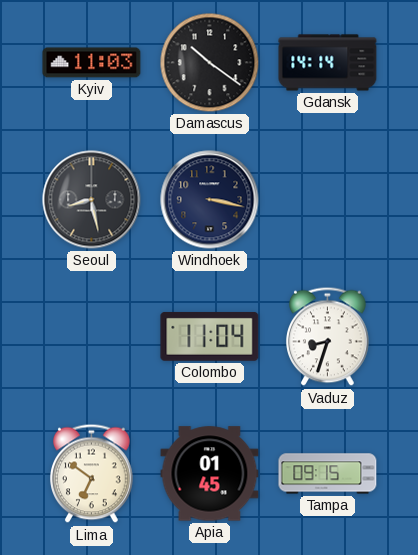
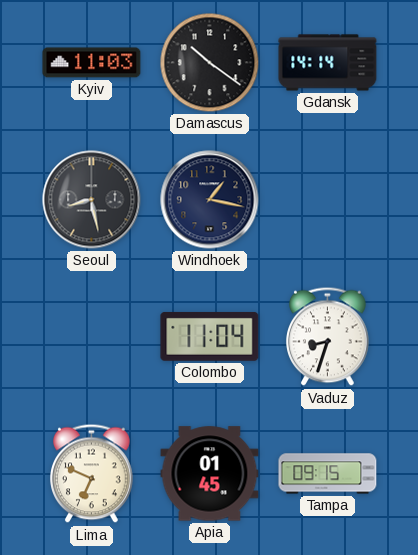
Windhoek: 3:17 -> 1:17 (210, 200)
Lima: 6:51 -> 6:49 (92, 474)
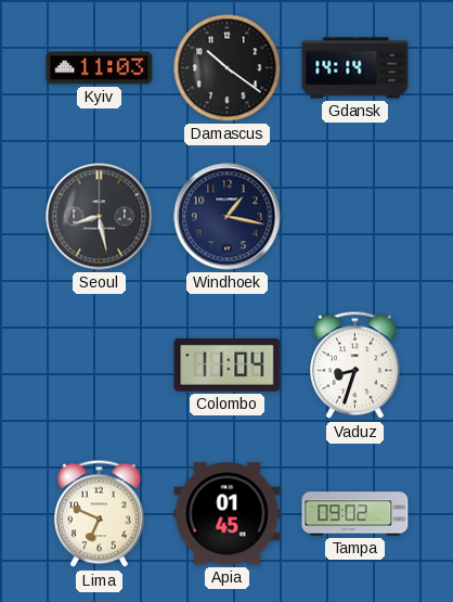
Tampa: 09:15 -> 09:02 (355, 514)
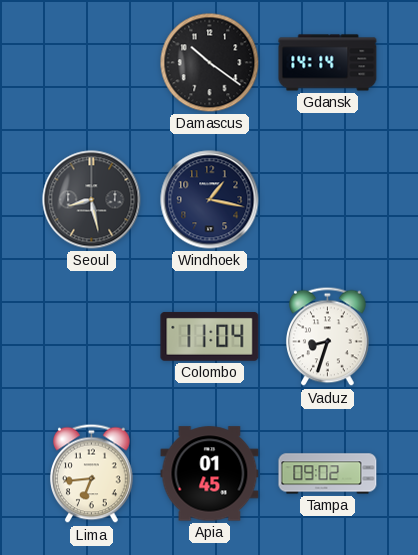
Kyiv: 11:03 -> none (100, 68)
Lima: 6:49 -> 6:44 (92, 474)
